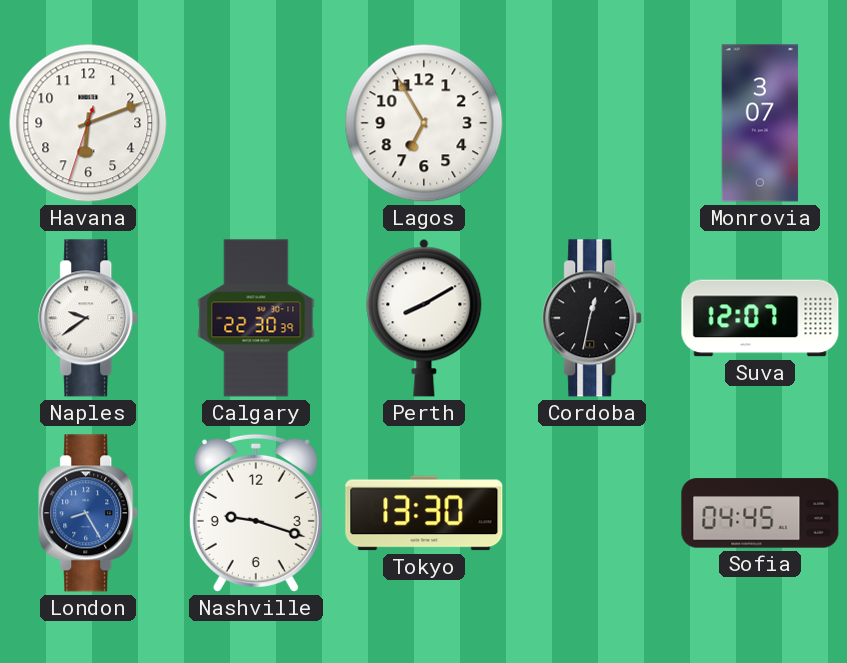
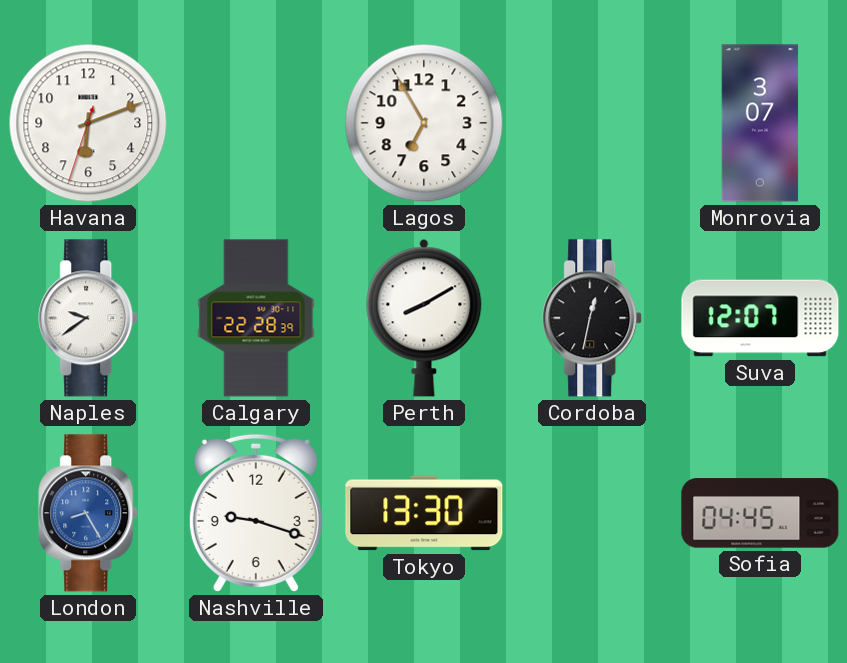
Calgary: 22:30 -> 22:28 (256, 318)
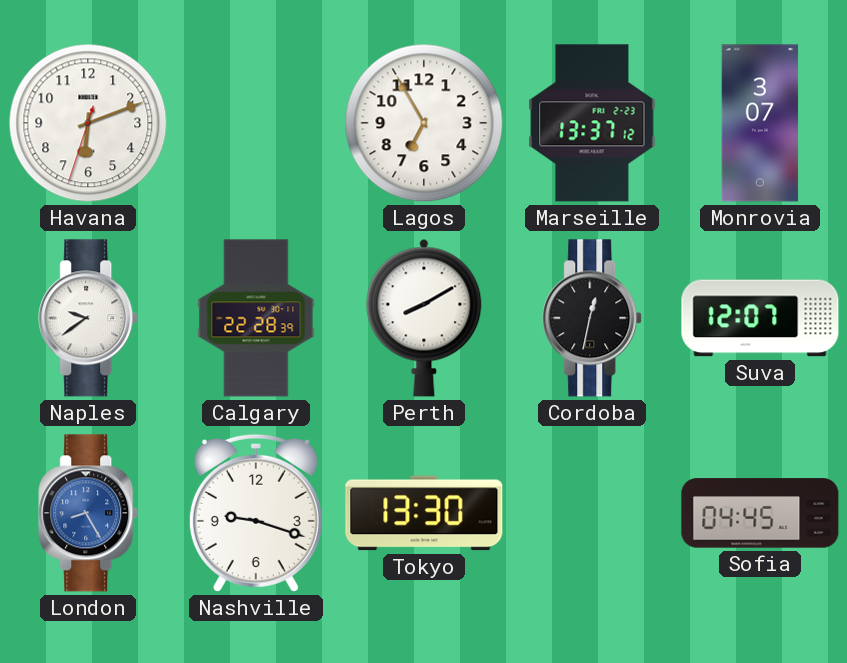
Marseille: none -> 13:37 (592, 123)
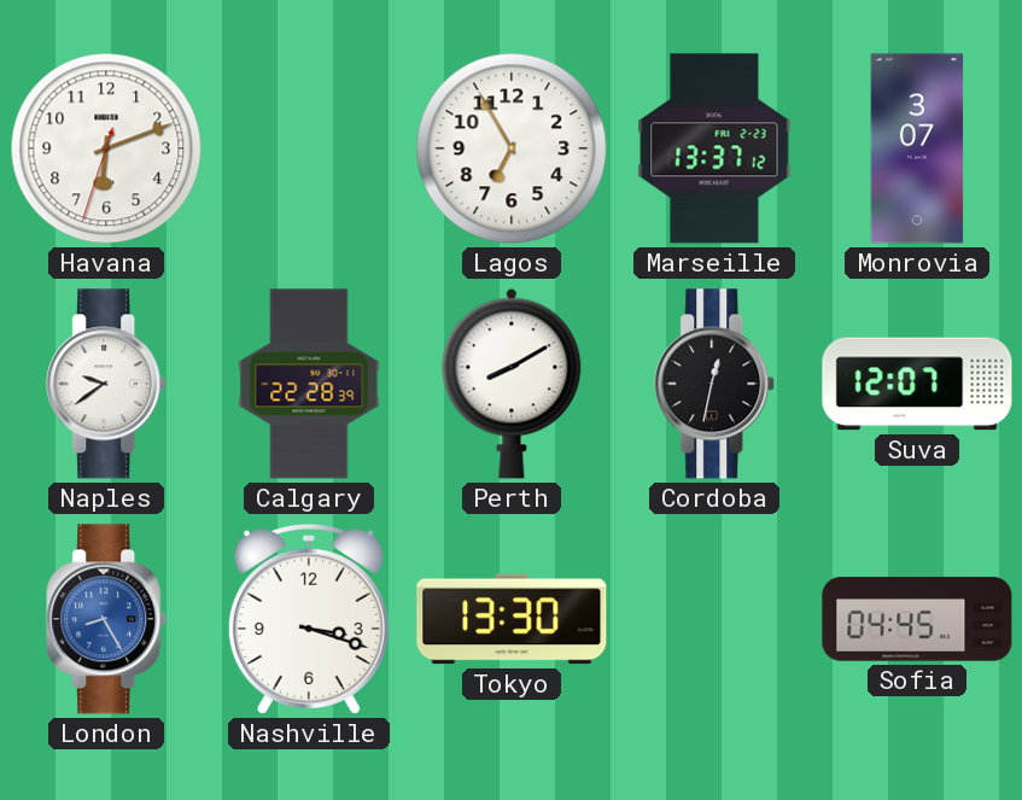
Nashville: 9:18 -> 3:18 (309, 619)
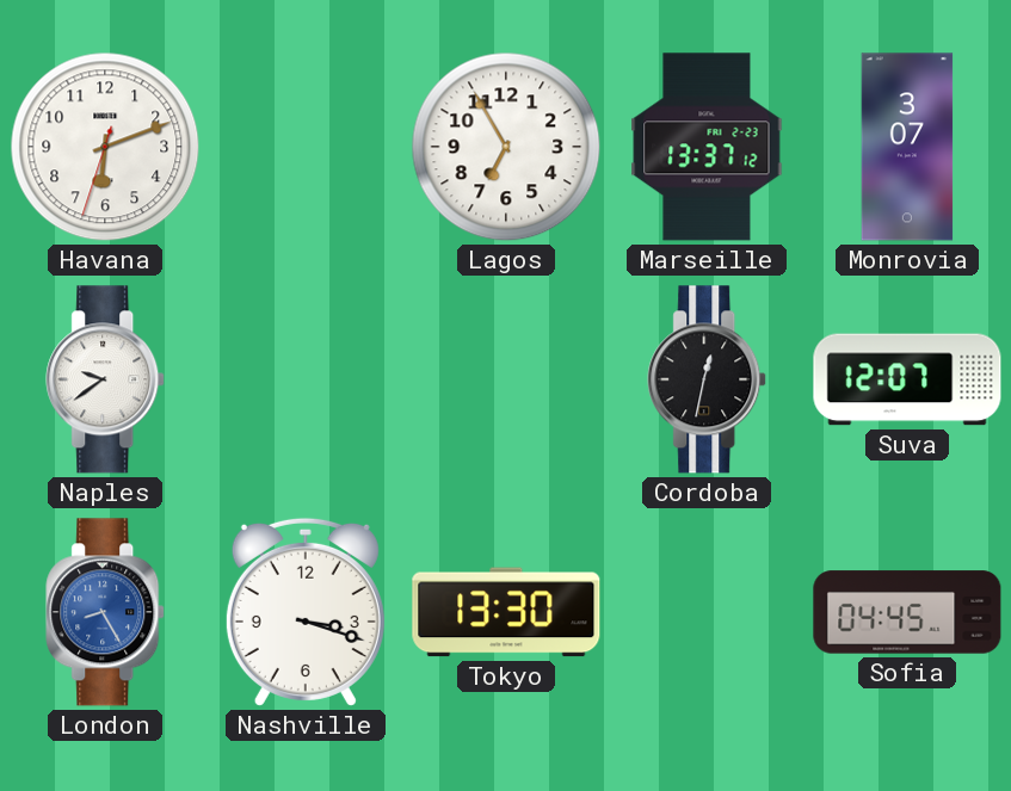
Calgary: 22:28 -> none (309, 384)
Perth: 8:10 -> none (512, 384)
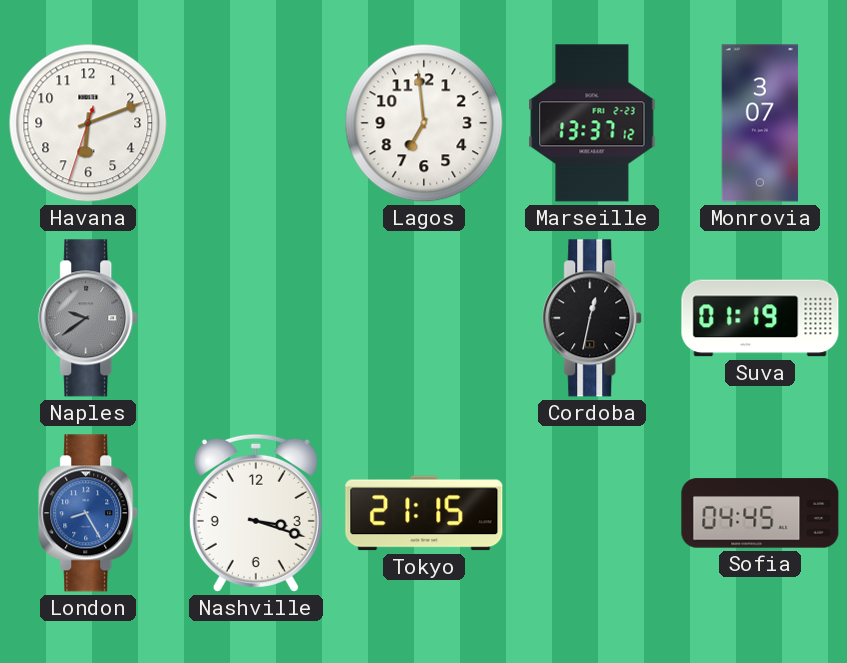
Lagos: 6:55 -> 6:59 (424, 123)
Naples dial: white -> grey (89, 318)
Suva: 12:07 -> 01:19 (760, 318)
Tokyo: 13:30 -> 21:15 (424, 513)
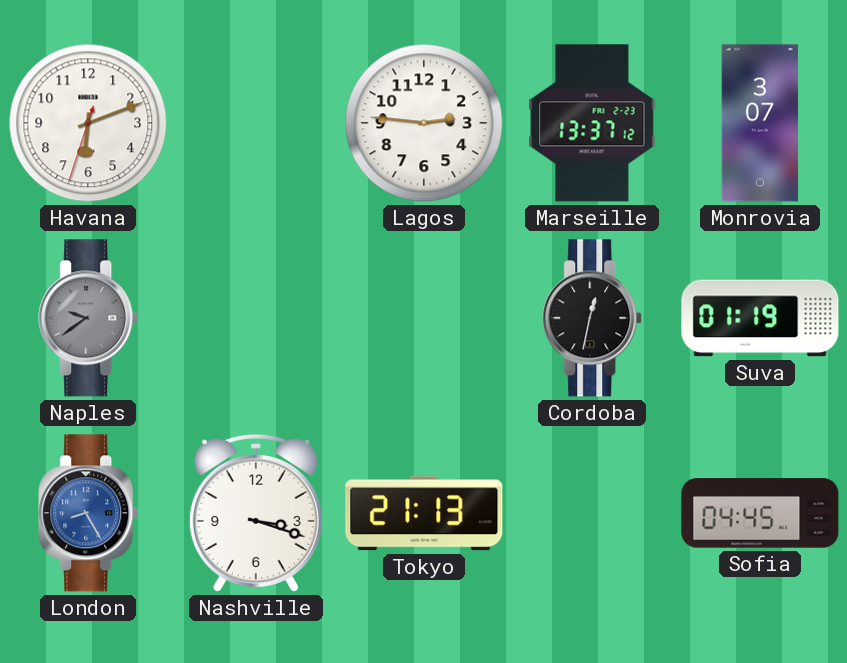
Lagos: 6:59 -> 2:46 (424, 123)
Tokyo: 21:15 -> 21:13 (424, 513)
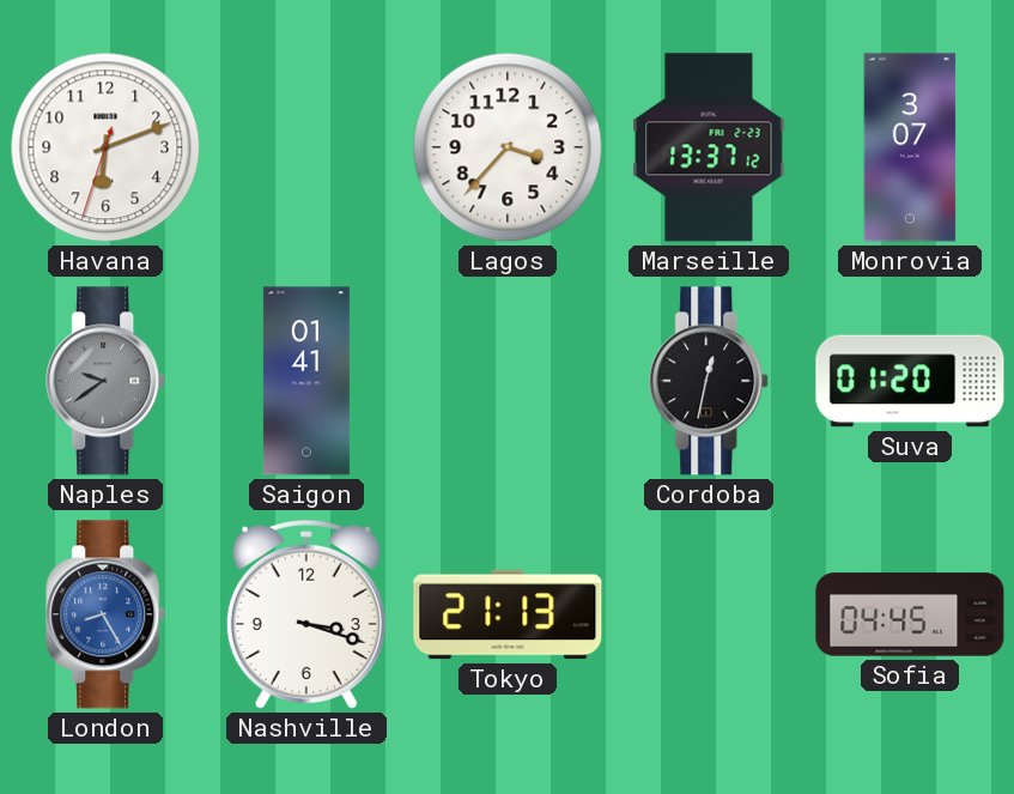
Lagos: 2:46 -> 3:37 (508, 147)
Saigon: none -> 01:41 (306, 381)
Suva: 01:19 -> 01:20 (910, 381)
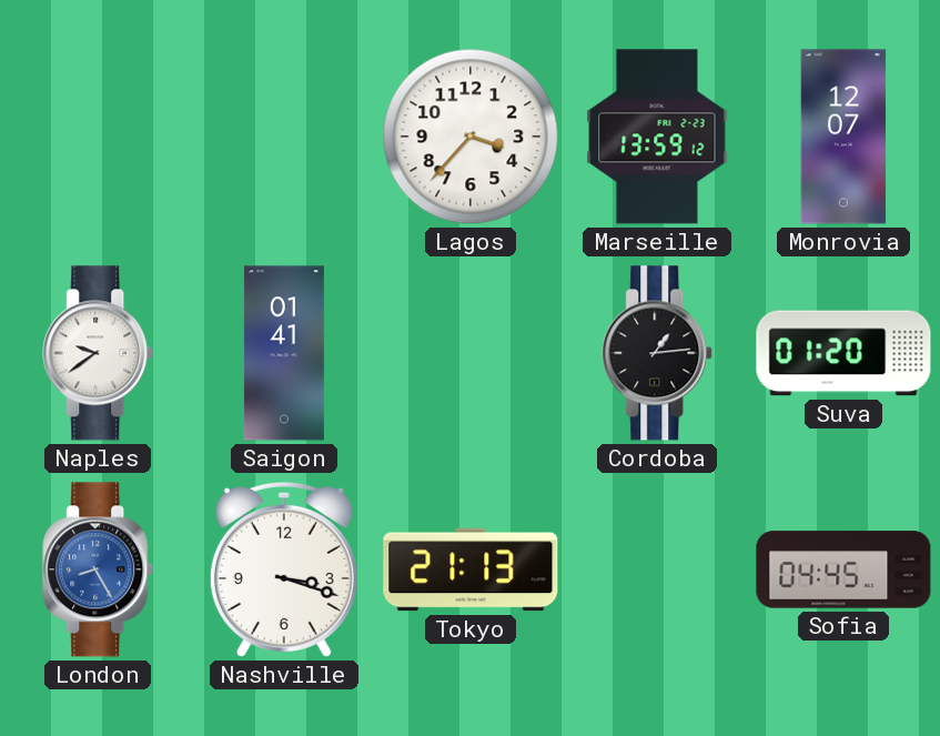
Havana: 6:11 -> none (105, 147)
Marseille: 13:37 -> 13:59 (657, 137)
Monrovia: 3:07 -> 12:07 (843, 137)
Naples dial: grey -> white (99, 353)
Cordoba: 12:32 -> 1:14 (658, 353)
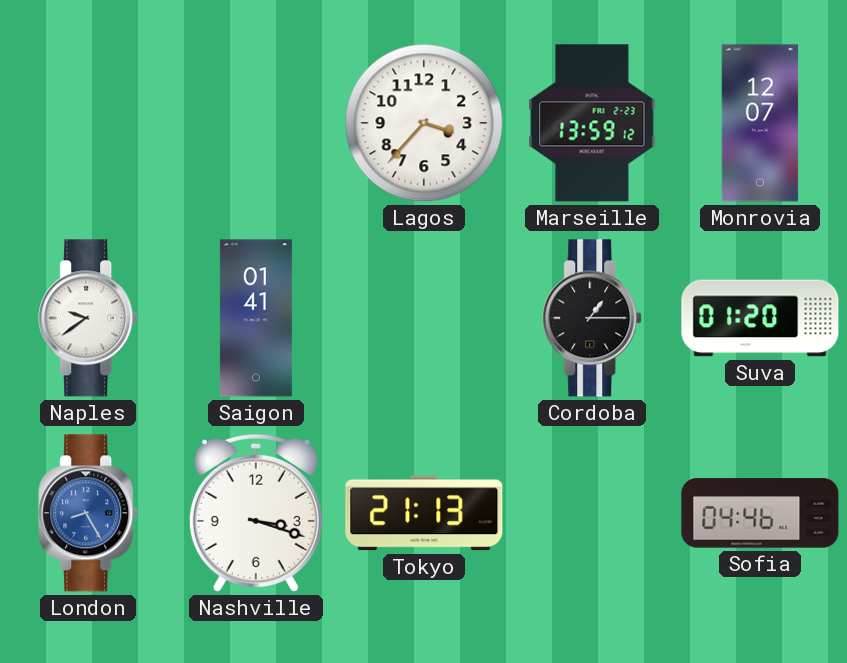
Cordoba: 1:14 -> 1:15 (593, 318)
Sofia: 04:45 -> 04:46 (760, 513)
